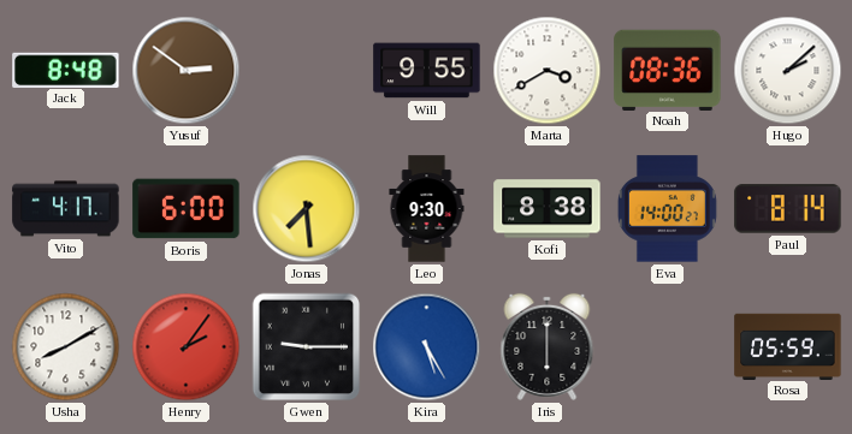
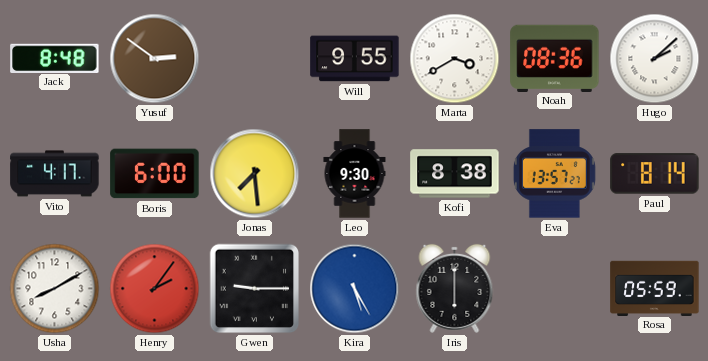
Eva: 14:00 -> 13:57 (554, 174)
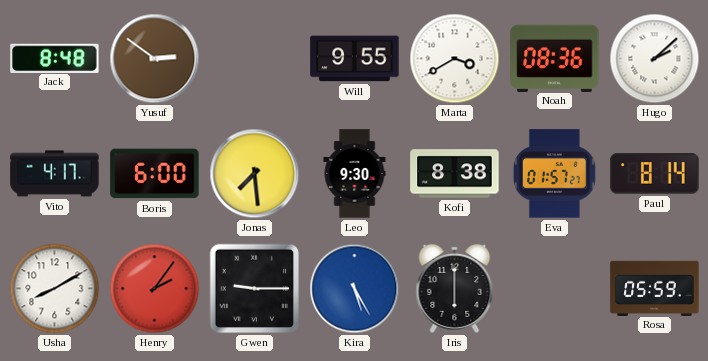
Eva: 13:57 -> 01:57 (554, 174)
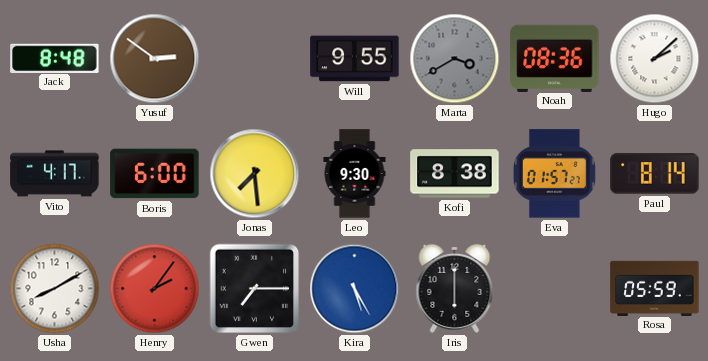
Marta dial: white -> grey (455, 59)
Gwen: 9:15 -> 7:15 (255, 289)
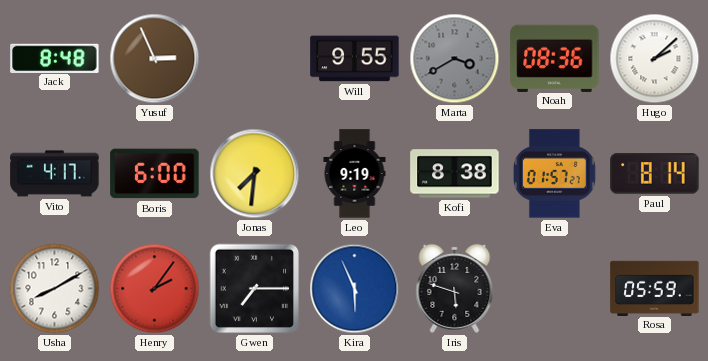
Yusuf: 2:51 -> 2:56 (155, 59)
Jonas: 7:29 -> 7:31 (255, 174)
Leo: 9:30 -> 9:19 (355, 174)
Kira: 5:25 -> 5:56 (355, 289)
Iris: 6:00 -> 5:48 (455, 288)
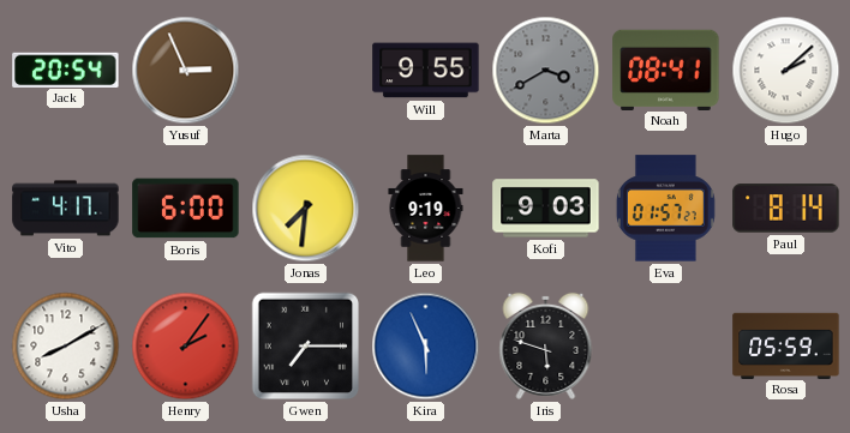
Jack: 8:48 -> 20:54 (66, 70)
Noah: 08:36 -> 08:41 (666, 70)
Kofi: 8:38 -> 9:03 (546, 209)
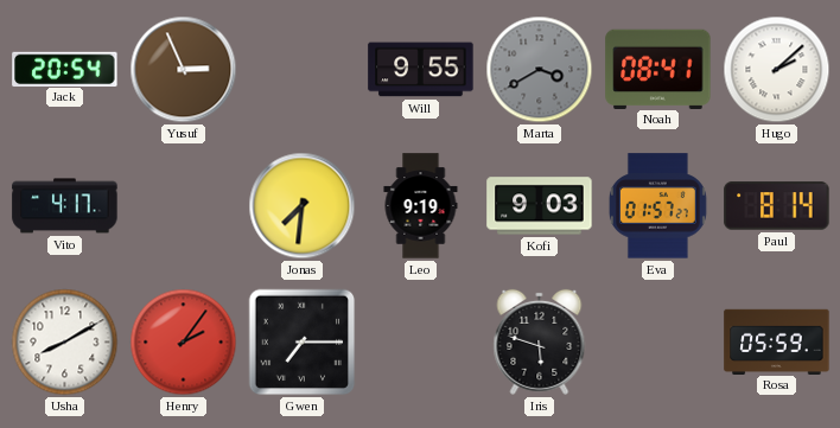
Boris: 6:00 -> none (186, 209)
Kira: 5:56 -> none (426, 347)
